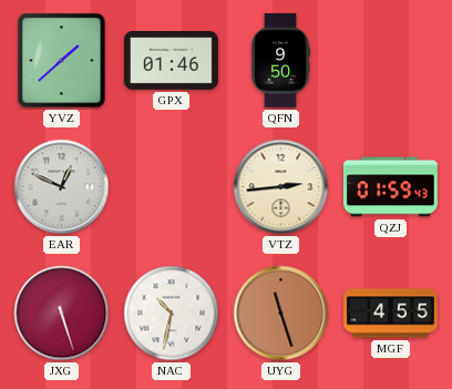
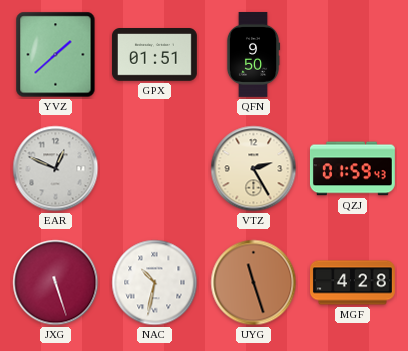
GPX: 01:46 -> 01:51 (154, 55)
VTZ: 2:44 -> 2:25 (254, 169)
MGF: 4:55 -> 4:28 (353, 283)
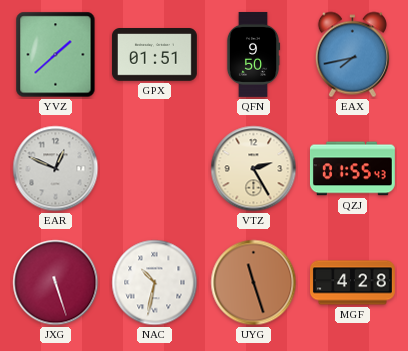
EAX: none -> 7:43 (352, 55)
QZJ: 01:59 -> 01:55 (352, 169)
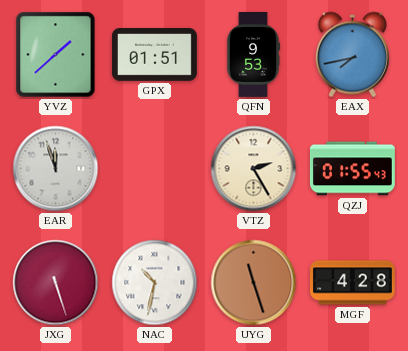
QFN: 9:50 -> 9:53 (253, 54)
EAR: 12:49 -> 11:57 (56, 169)
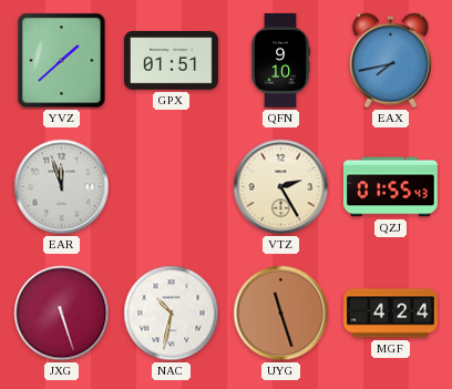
QFN: 9:53 -> 9:10 (280, 60)
MGF: 4:28 -> 4:24 (391, 314)
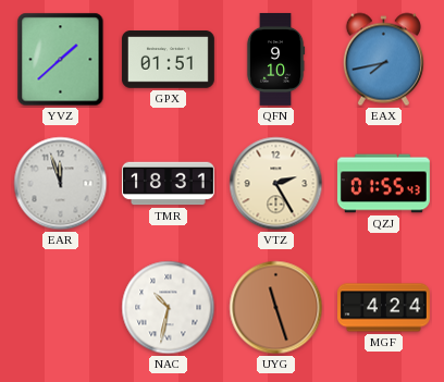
TMR: none -> 18:31 (169, 184)
JXG: 5:27 -> none (62, 314)
